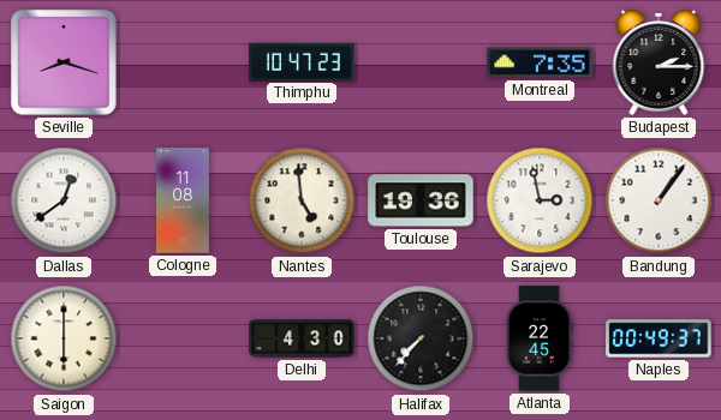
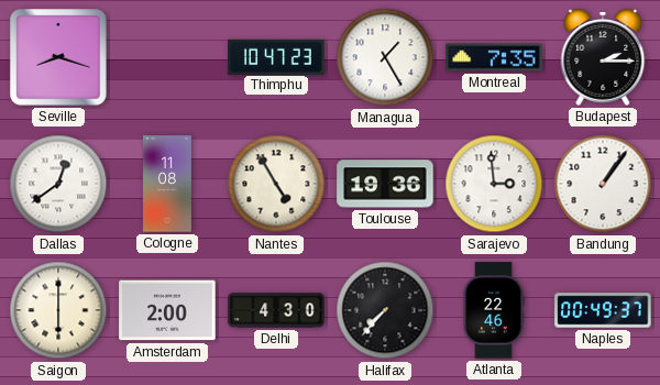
Managua: none -> 1:25 (385, 57)
Nantes: 4:59 -> 4:55 (276, 184)
Sarajevo: 2:58 -> 2:59 (494, 184)
Amsterdam: none -> 2:00 (167, 310)
Atlanta: 22:45 -> 22:46 (494, 310)
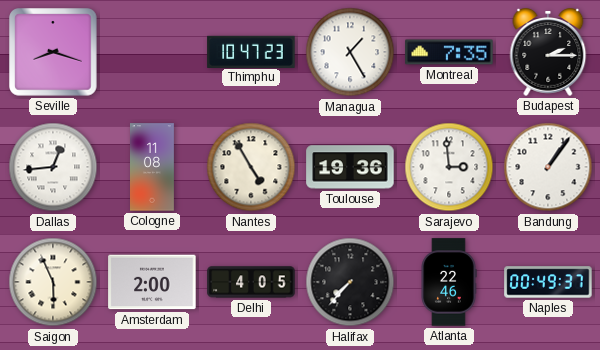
Dallas: 12:39 -> 12:44 (53, 167)
Saigon: 6:00 -> 5:56 (53, 282)
Delhi: 4:30 -> 4:05 (251, 282)
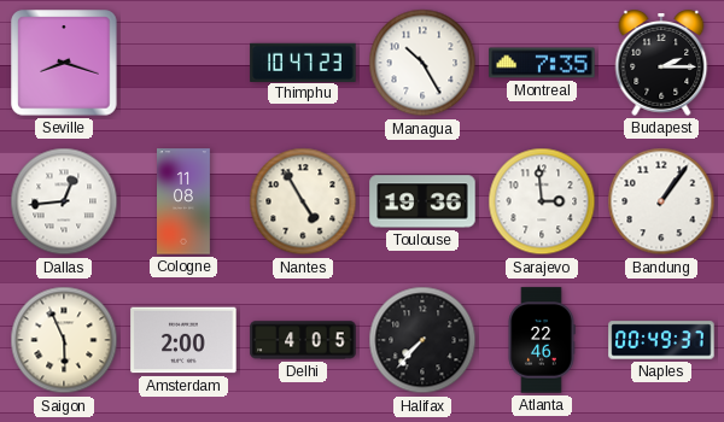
Managua: 1:25 -> 10:25 (422, 63)
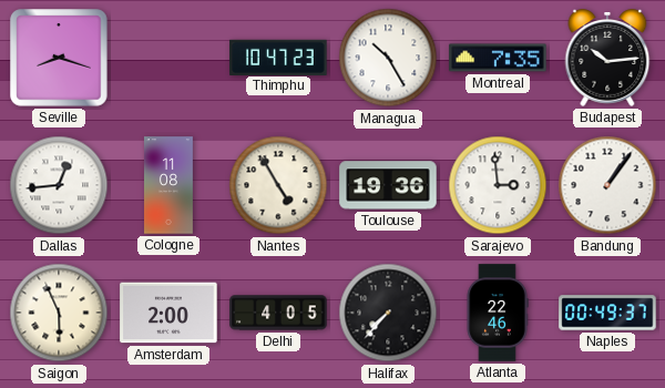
Budapest: 2:15 -> 10:14 (607, 58)
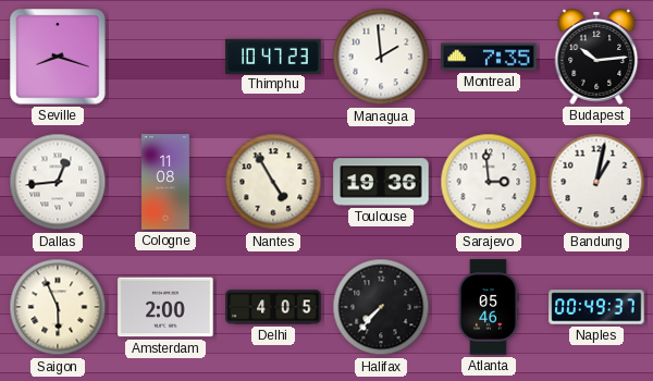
Managua: 10:25 -> 1:59 (381, 57)
Bandung: 1:06 -> 1:02 (596, 182)
Atlanta: 22:46 -> 05:46 (489, 307)
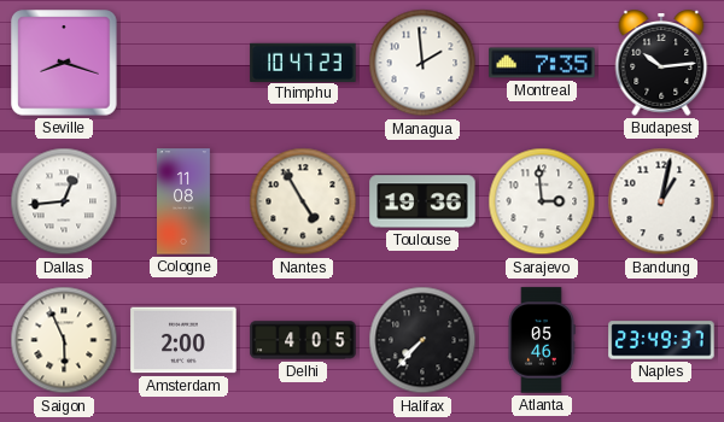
Naples: 00:49 -> 23:49 (661, 340)
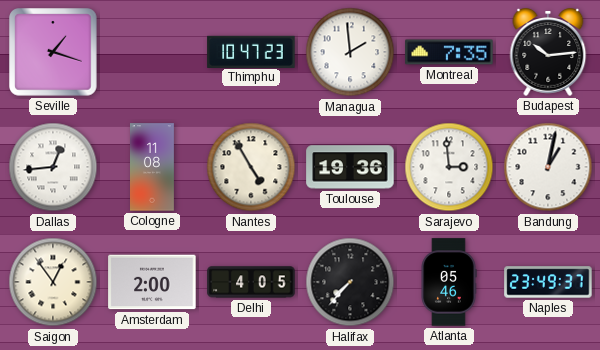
Seville: 8:18 -> 1:18 (53, 52)
Saigon: 5:56 -> 12:54 (53, 282)
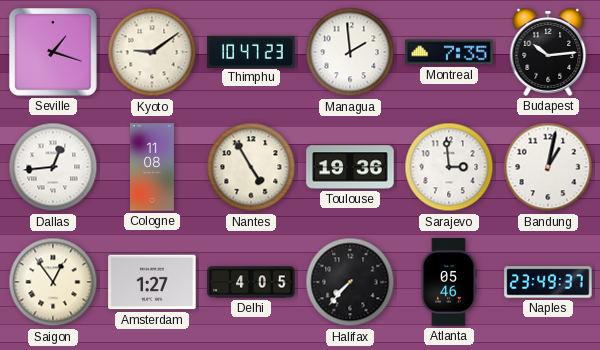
Kyoto: none -> 9:09 (152, 52)
Amsterdam: 2:00 -> 1:27 (152, 282)
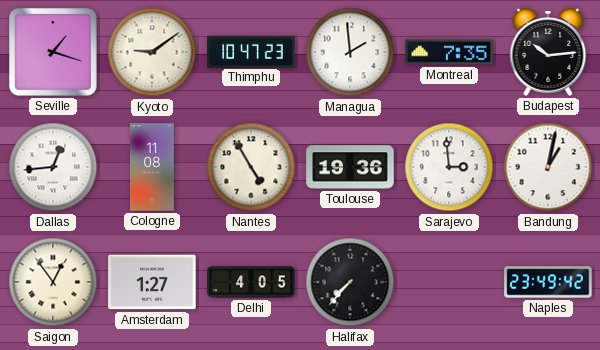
Atlanta: 05:46 -> none (449, 282)
Naples: 23:49:37 -> 23:49:42 (548, 282)
